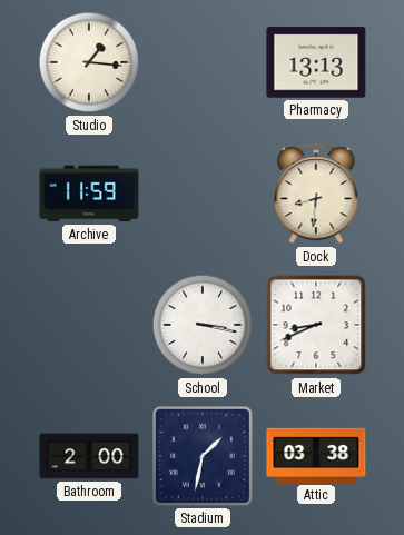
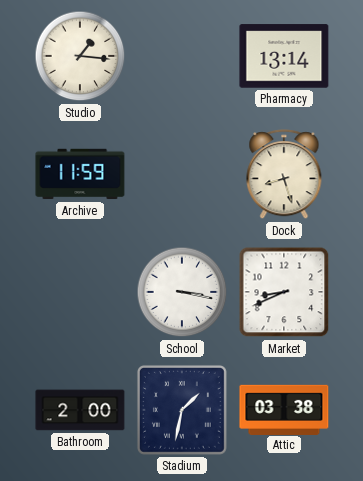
Pharmacy: 13:13 -> 13:14 (284, 56)
Dock: 8:31 -> 8:27 (284, 175)
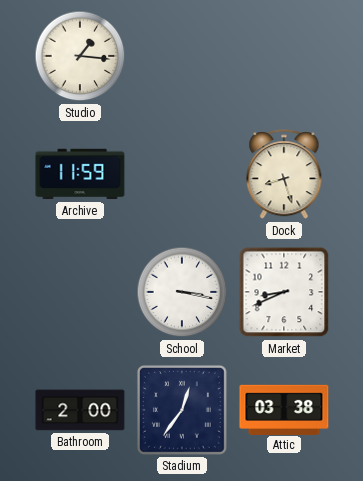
Pharmacy: 13:14 -> none (284, 56)
Stadium: 1:32 -> 12:36 (182, 410)
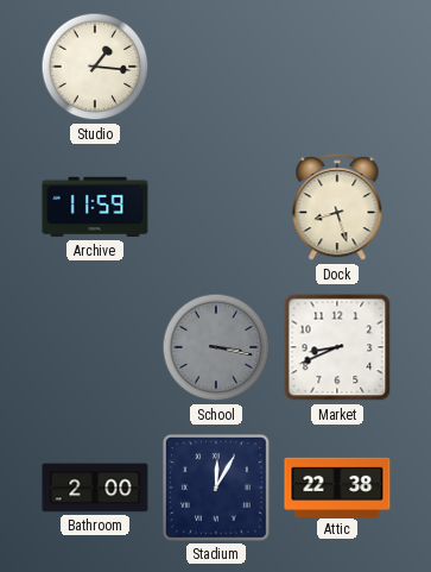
School dial: white -> grey (216, 347)
Stadium: 12:36 -> 12:05 (216, 488)
Attic: 03:38 -> 22:38 (337, 486)
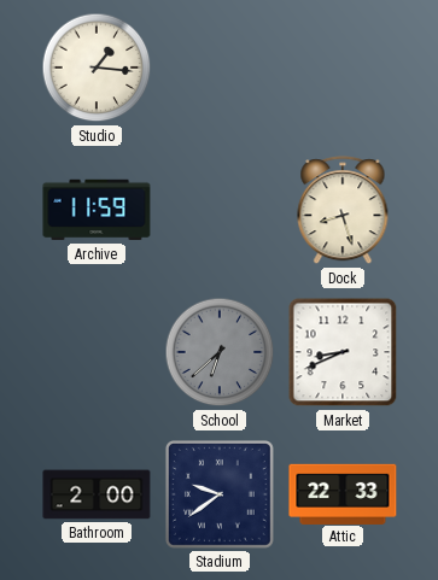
School: 3:17 -> 6:38 (220, 352)
Stadium: 12:05 -> 9:39 (220, 494)
Attic: 22:38 -> 22:33 (343, 493)
